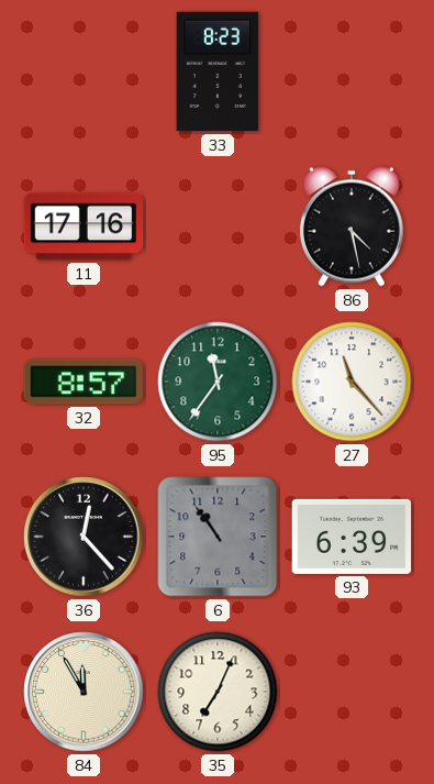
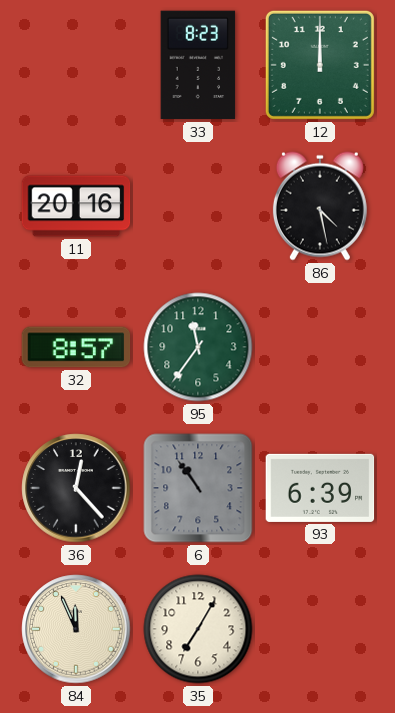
12: none -> 12:00 (320, 65)
11: 17:16 -> 20:16 (76, 206)
27: 11:23 -> none (352, 382)
84: 11:55 -> 11:56 (76, 629)
35: 7:04 -> 7:05 (198, 629)
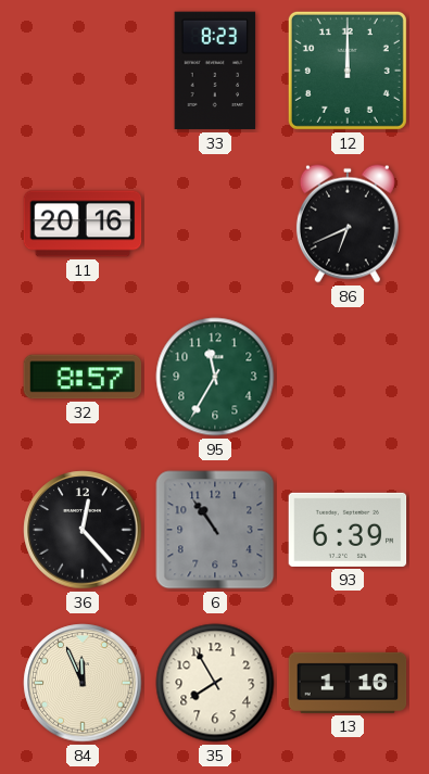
86: 4:28 -> 6:41 (348, 224)
95: 11:36 -> 11:35 (215, 377)
35: 7:05 -> 7:55 (215, 683)
13: none -> 1:16 (348, 683)
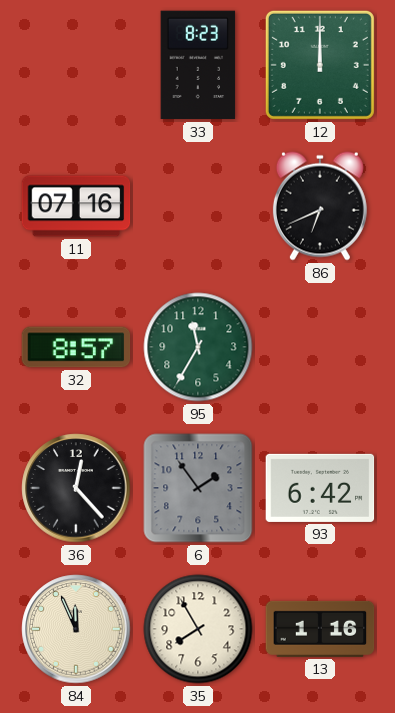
11: 20:16 -> 07:16 (76, 206)
6: 10:54 -> 1:54 (198, 488)
93: 6:39 -> 6:42 (320, 488)
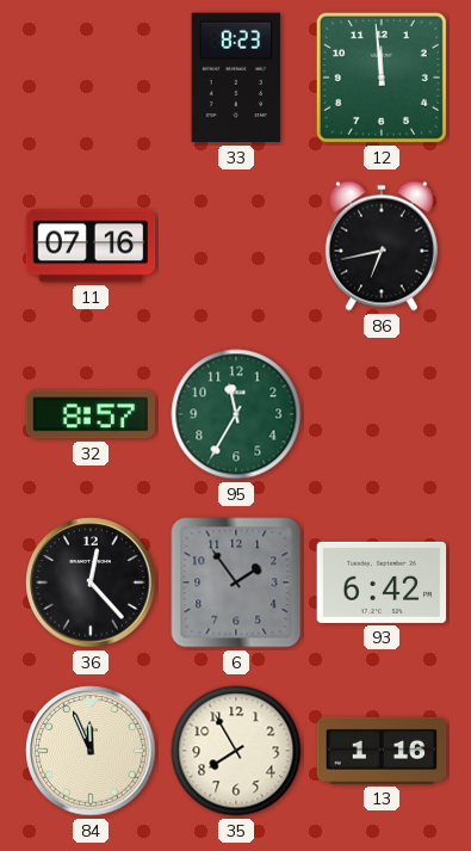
12: 12:00 -> 11:59 (382, 78)
86: 6:41 -> 6:43 (382, 246)
